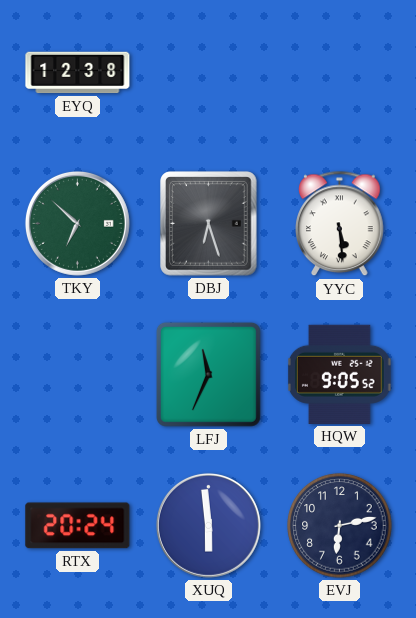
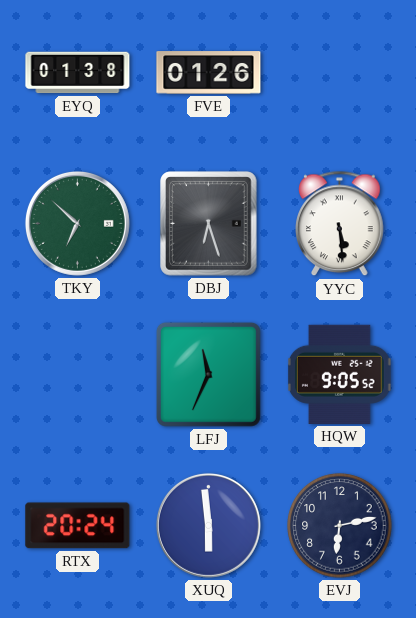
EYQ: 12:38 -> 01:38 (78, 73)
FVE: none -> 01:26 (209, 73)
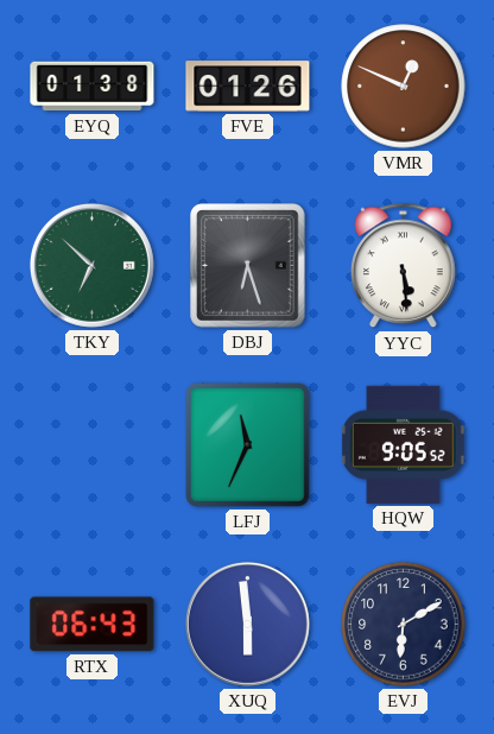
VMR: none -> 12:49 (404, 87)
RTX: 20:24 -> 06:43 (93, 625)
EVJ: 6:13 -> 6:10 (404, 625)
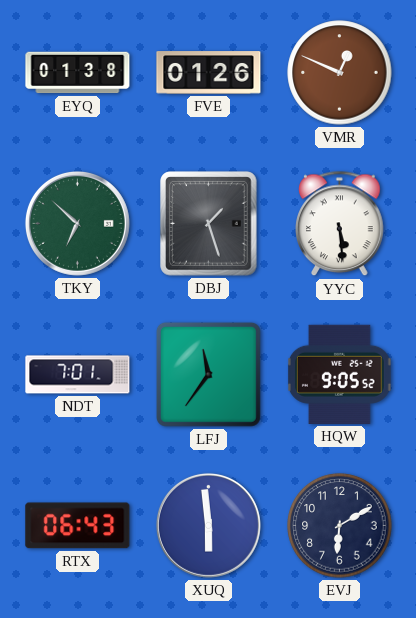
DBJ: 6:27 -> 1:27 (209, 224)
NDT: none -> 7:01 (78, 375)
LFJ: 11:34 -> 11:36 (208, 374)
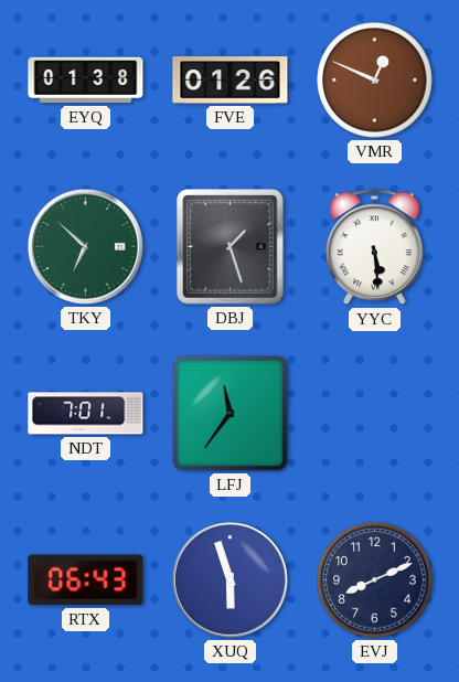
HQW: 9:05 -> none (339, 374)
XUQ: 5:59 -> 5:57 (229, 579)
EVJ: 6:10 -> 8:11 (375, 580)
